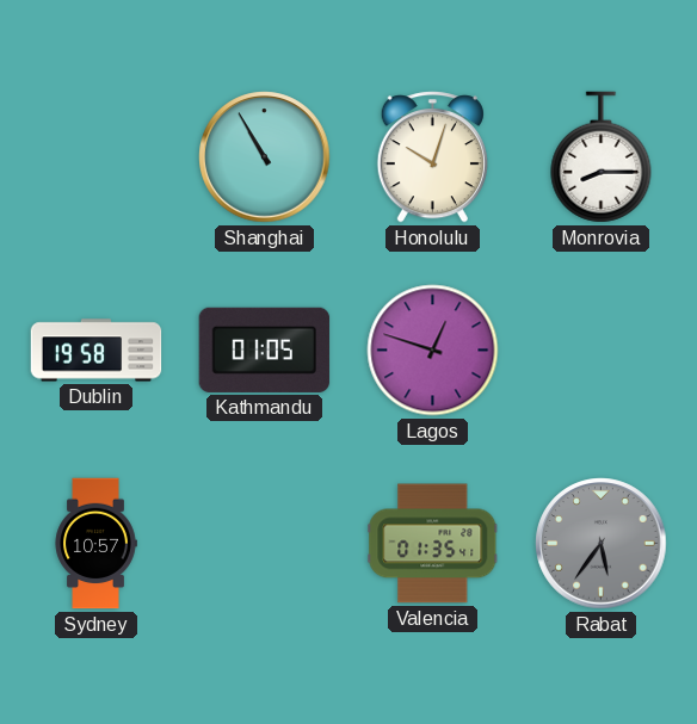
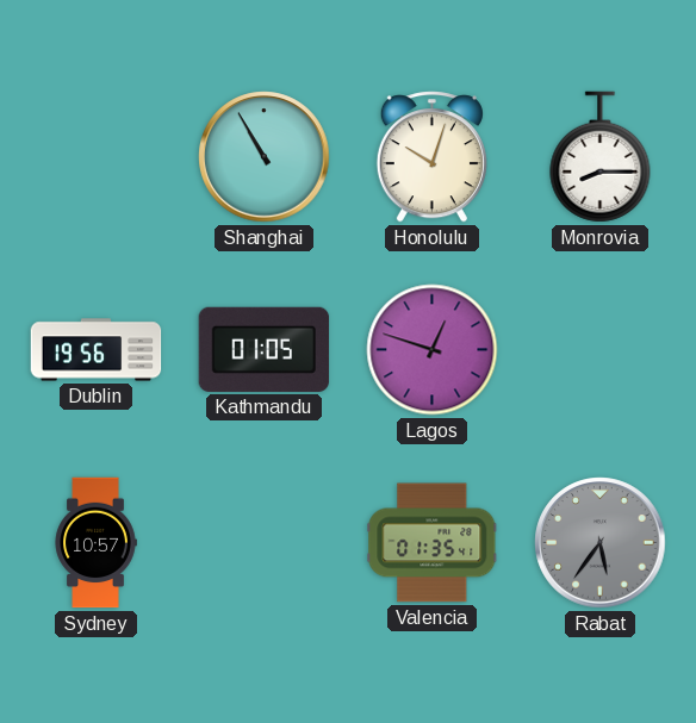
Dublin: 19:58 -> 19:56 (97, 350)
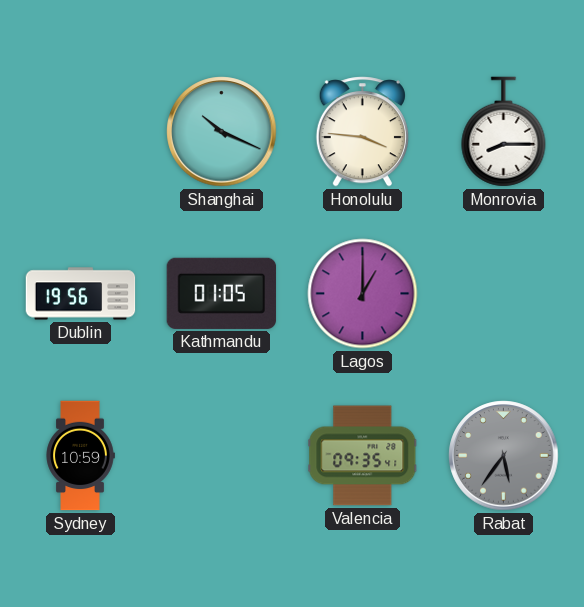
Shanghai: 10:55 -> 10:19 (222, 132)
Honolulu: 10:03 -> 3:46 (362, 132)
Lagos: 12:48 -> 1:00 (363, 294)
Sydney: 10:57 -> 10:59 (80, 456)
Valencia: 01:35 -> 09:35 (363, 456)
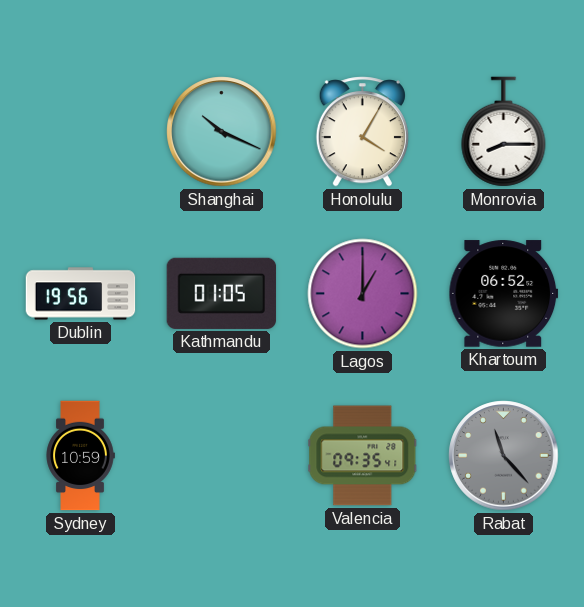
Honolulu: 3:46 -> 4:05 (362, 132)
Khartoum: none -> 06:52 (504, 294)
Rabat: 5:36 -> 11:23 (504, 456)
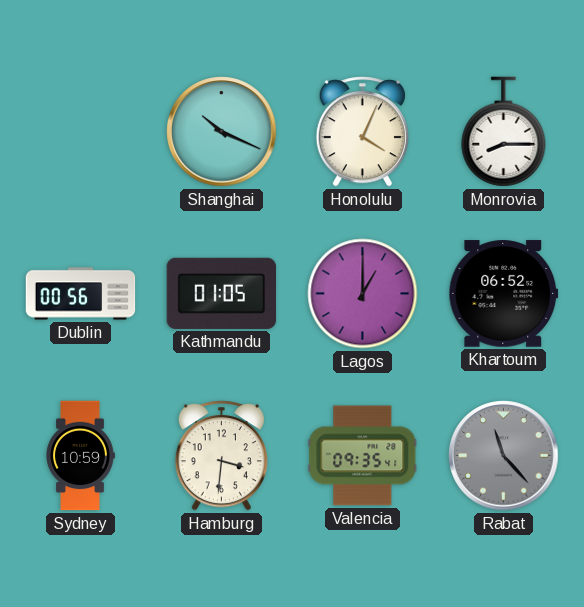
Honolulu: 4:05 -> 4:04 (362, 132)
Dublin: 19:56 -> 00:56 (81, 294)
Hamburg: none -> 3:31 (221, 456)
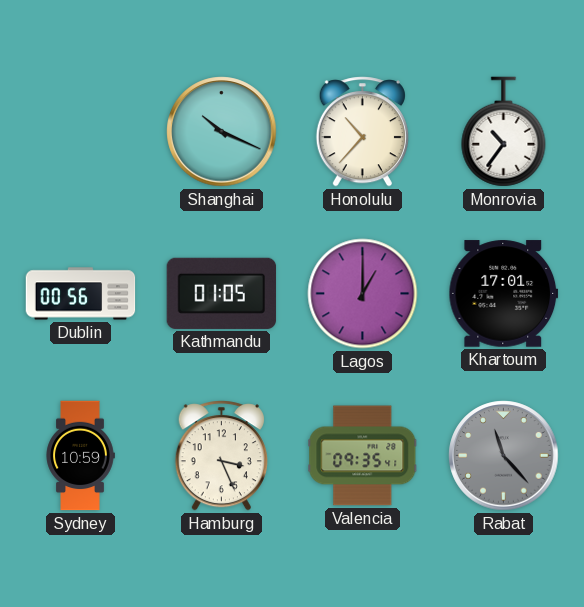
Honolulu: 4:04 -> 10:37 (362, 132)
Monrovia: 8:15 -> 10:36 (504, 132)
Khartoum: 06:52 -> 17:01 (504, 294)
Hamburg: 3:31 -> 3:26 (221, 456)
